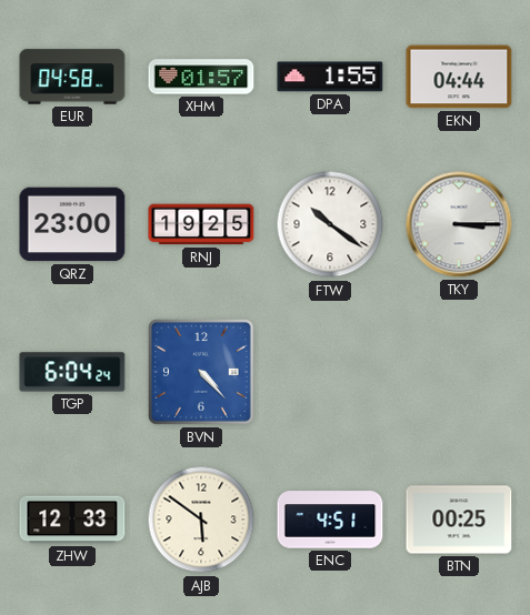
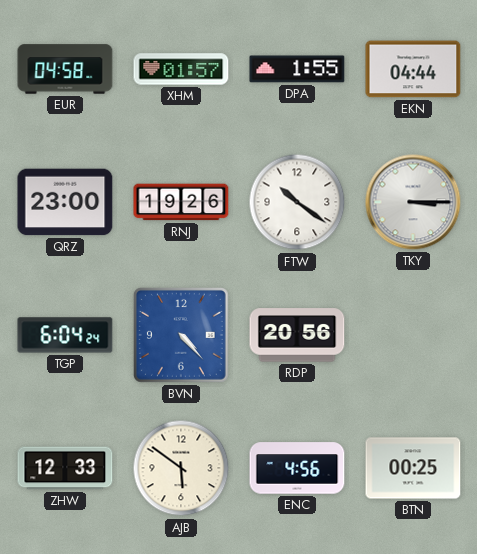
RNJ: 19:25 -> 19:26 (181, 202)
RDP: none -> 20:56 (297, 335)
ENC: 4:51 -> 4:56 (297, 468)
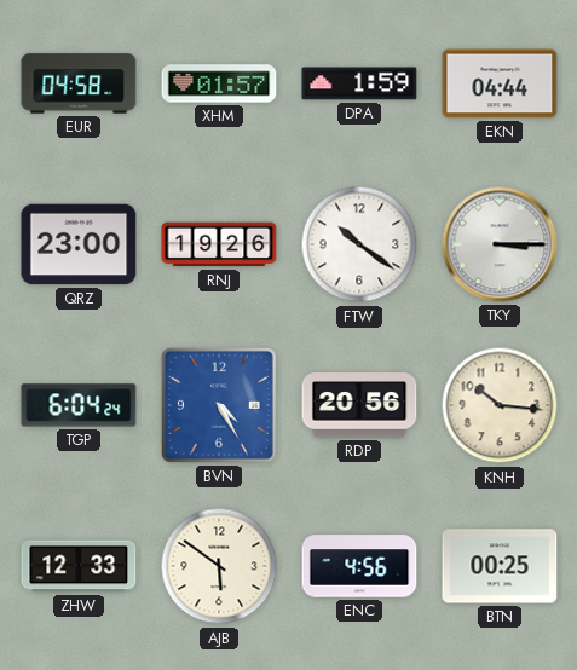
DPA: 1:55 -> 1:59 (359, 83)
BVN: 4:23 -> 4:25 (219, 405)
KNH: none -> 10:16 (500, 405)
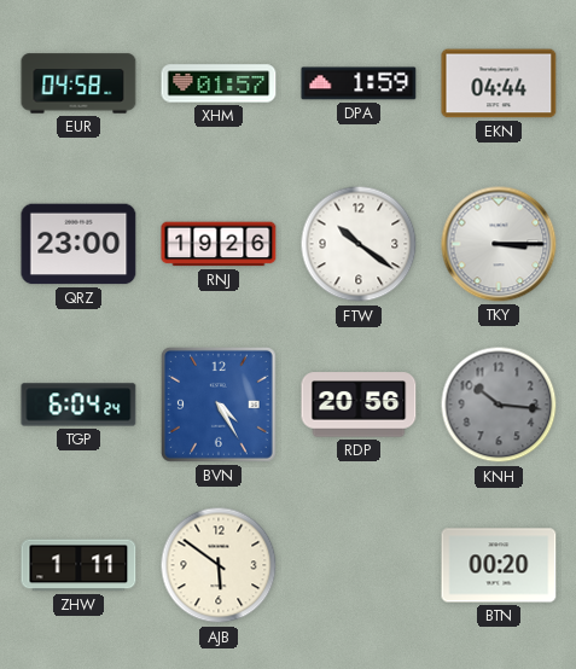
KNH dial: cream -> grey (499, 405)
ZHW: 12:33 -> 1:11 (78, 565)
ENC: 4:56 -> none (359, 566)
BTN: 00:25 -> 00:20 (499, 565)
